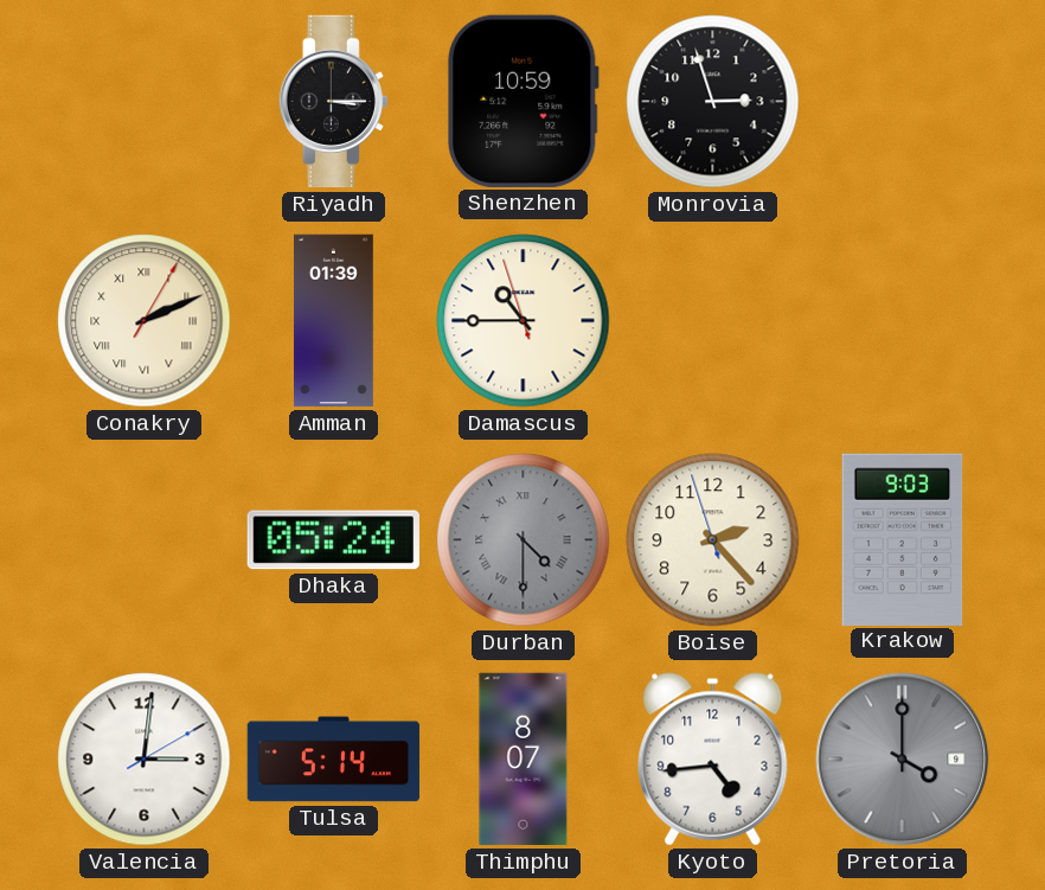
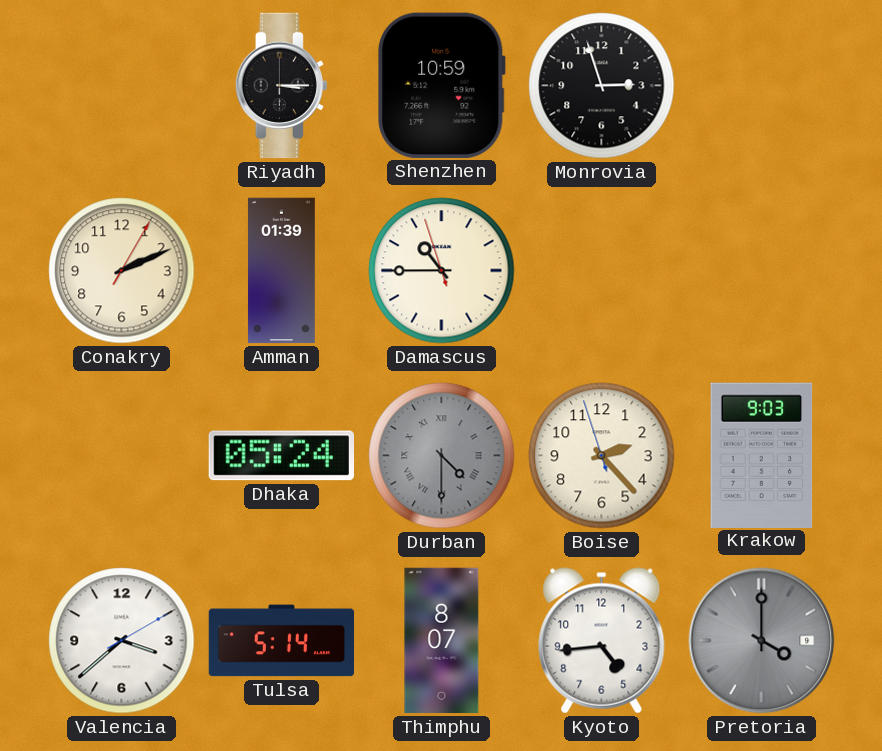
Conakry numerals: Roman -> Arabic (122, 271)
Valencia: 3:01 -> 3:38 (122, 641)
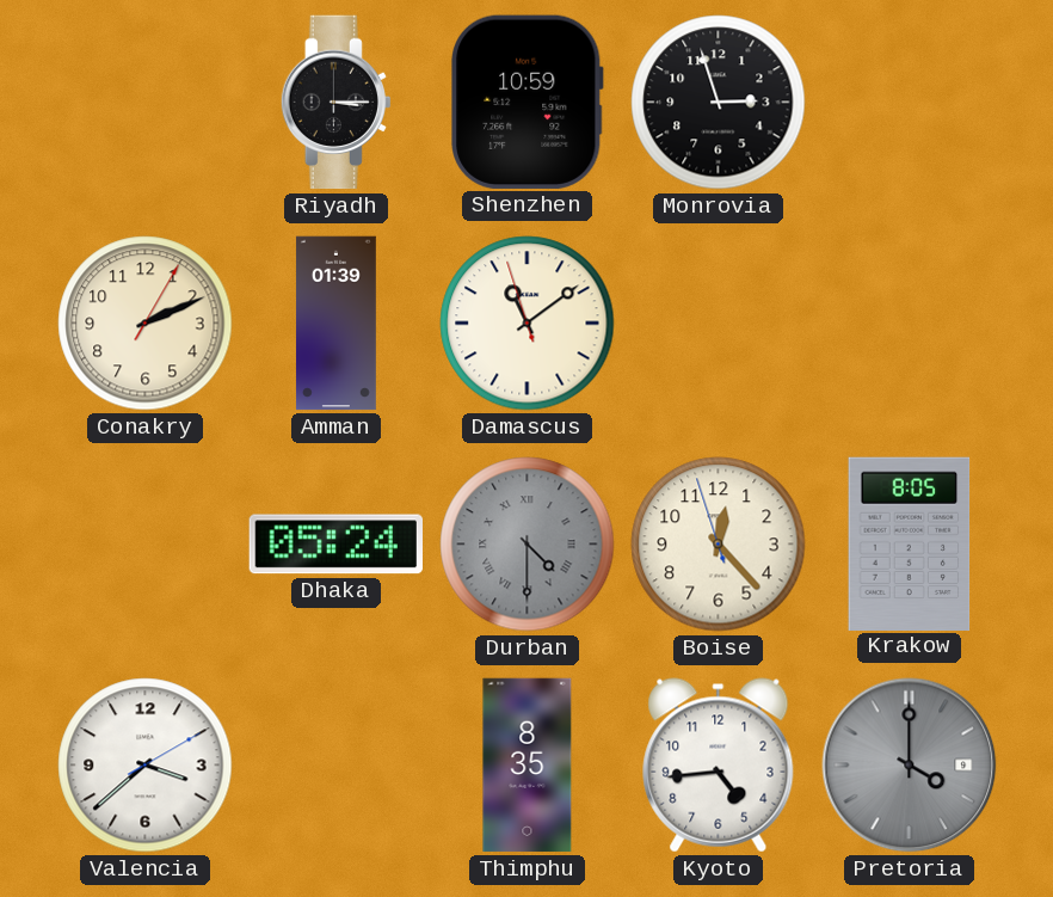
Damascus: 10:44 -> 11:08 (528, 324)
Boise: 2:22 -> 12:22 (719, 545)
Krakow: 9:03 -> 8:05 (910, 543)
Tulsa: 5:14 -> none (282, 641)
Thimphu: 8:07 -> 8:35 (528, 766)
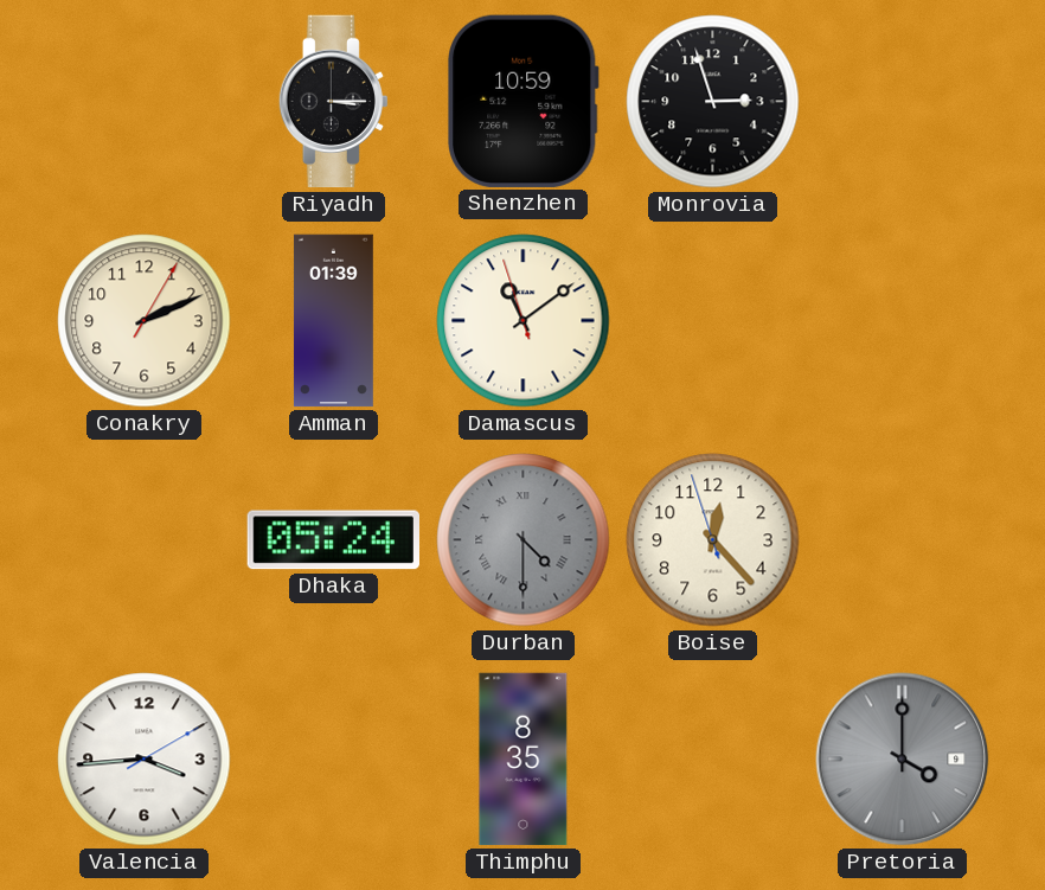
Krakow: 8:05 -> none (910, 543)
Valencia: 3:38 -> 3:44 (145, 760)
Kyoto: 4:44 -> none (719, 766)
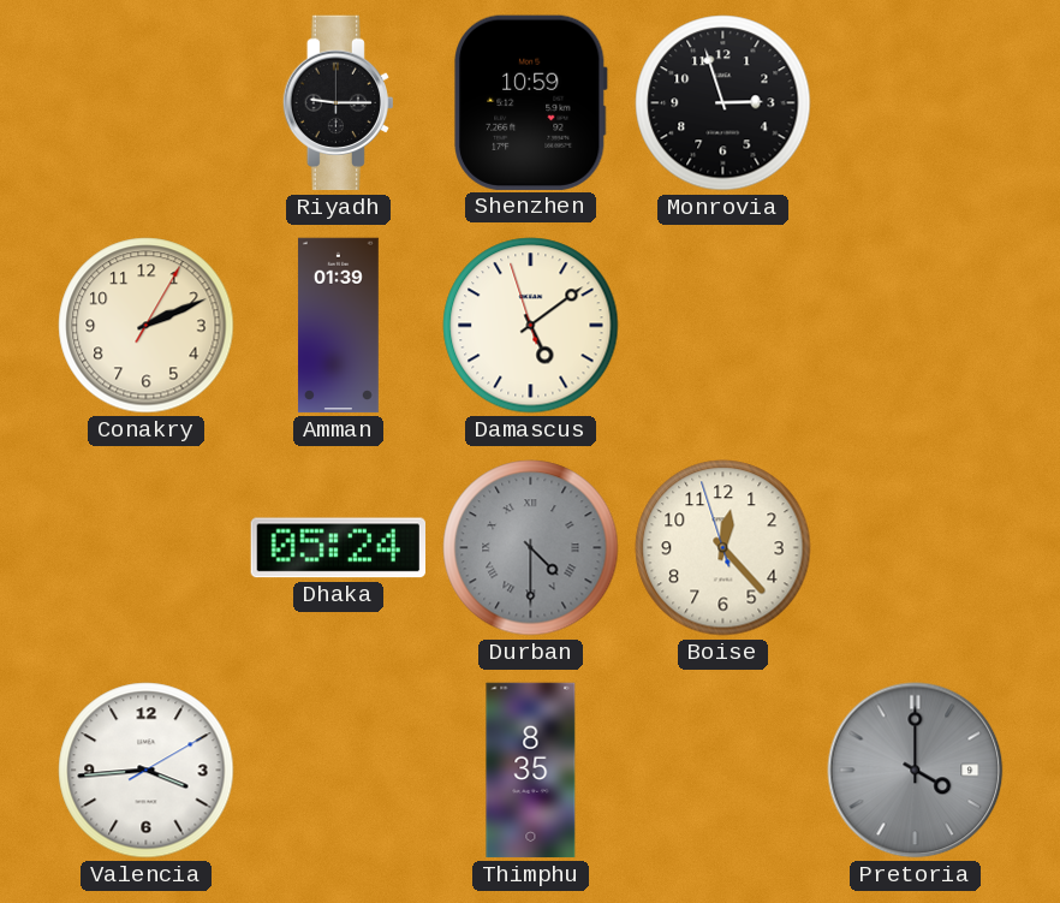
Riyadh: 3:15 -> 9:15 (338, 103)
Damascus: 11:08 -> 5:08 (531, 326)
